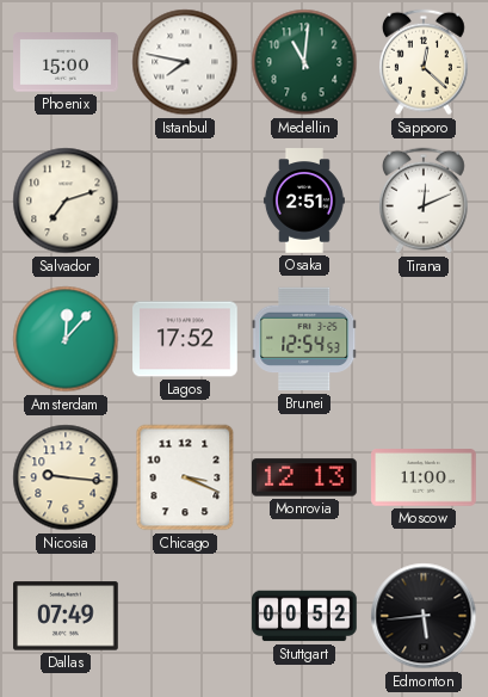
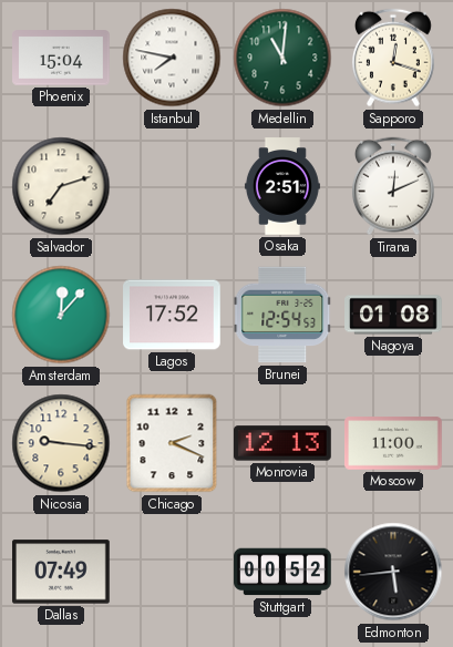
Phoenix: 15:00 -> 15:04 (61, 58)
Sapporo: 12:22 -> 12:18 (393, 58)
Nagoya: none -> 01:08 (393, 315)
Chicago: 3:19 -> 2:19 (172, 443)
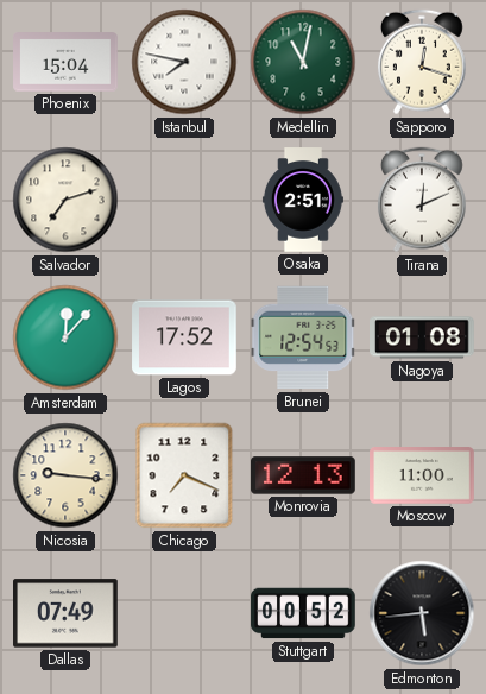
Medellin: 11:01 -> 11:02 (303, 62)
Chicago: 2:19 -> 7:19 (184, 475)
